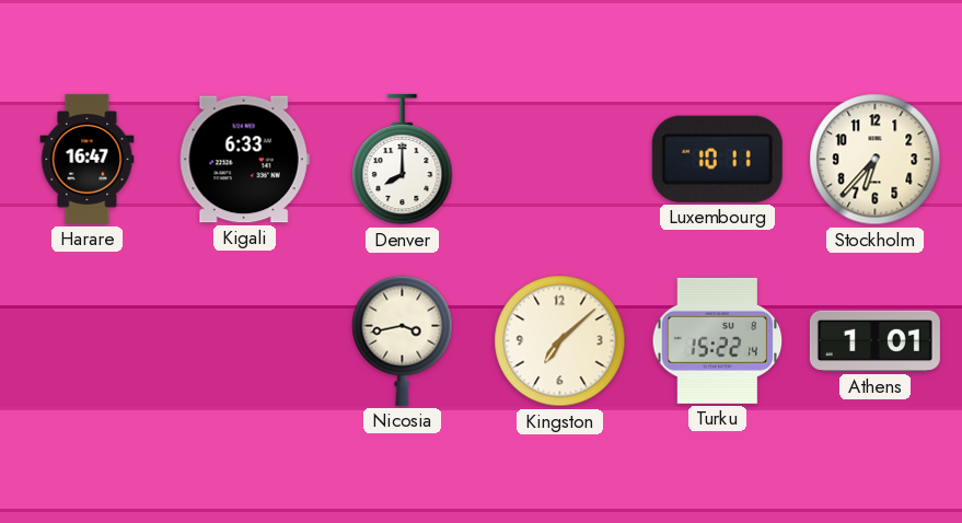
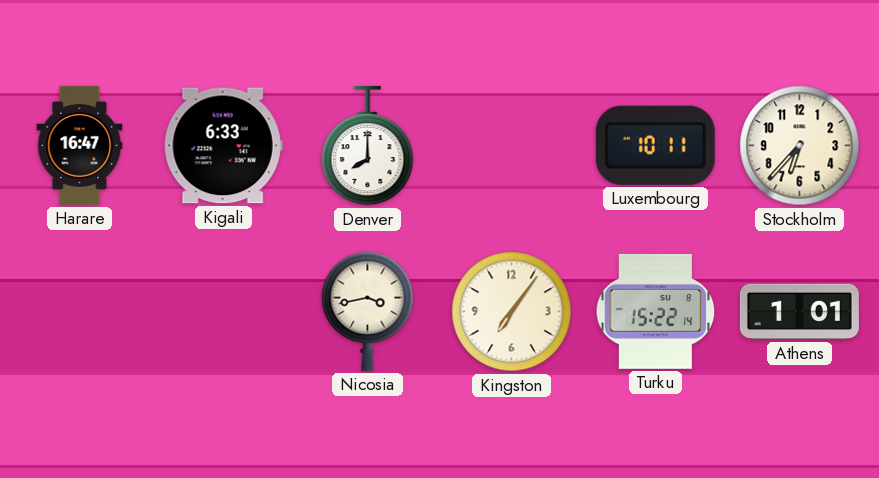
Kingston: 7:08 -> 7:06 (512, 312)
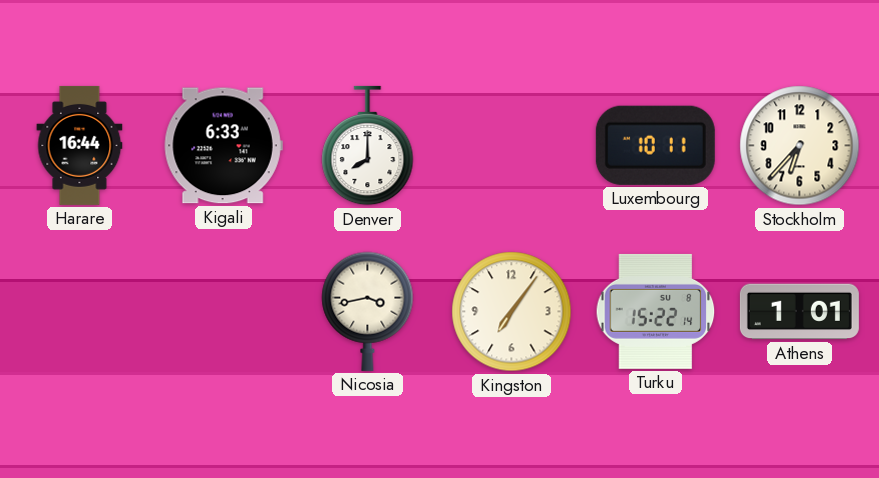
Harare: 16:47 -> 16:44 (80, 145)
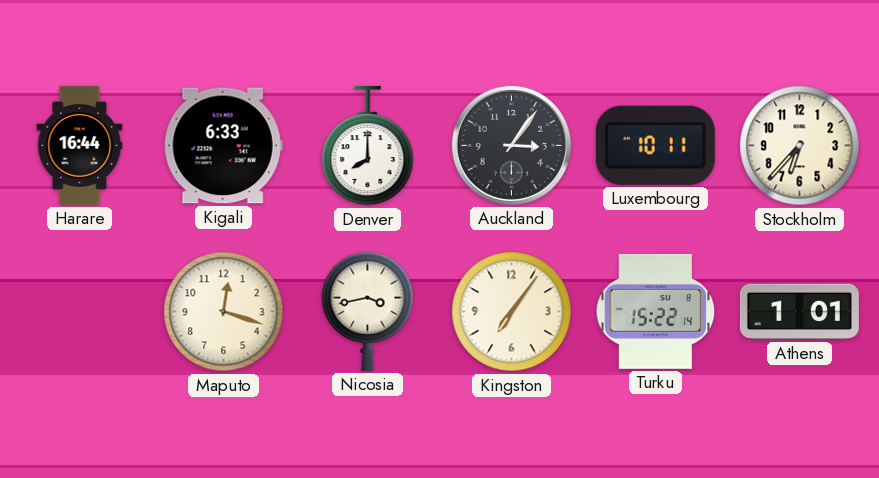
Auckland: none -> 3:06 (511, 145)
Maputo: none -> 12:18 (224, 312)
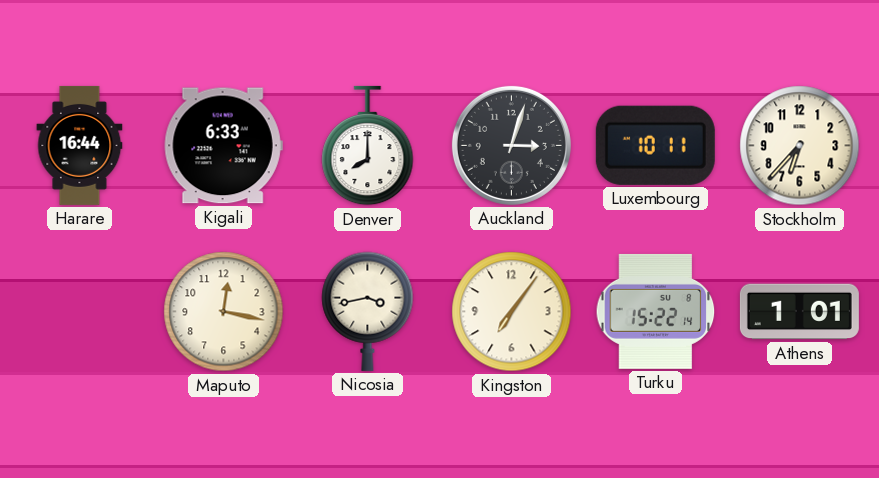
Auckland: 3:06 -> 3:03 (511, 145)
Maputo: 12:18 -> 12:17 (224, 312)
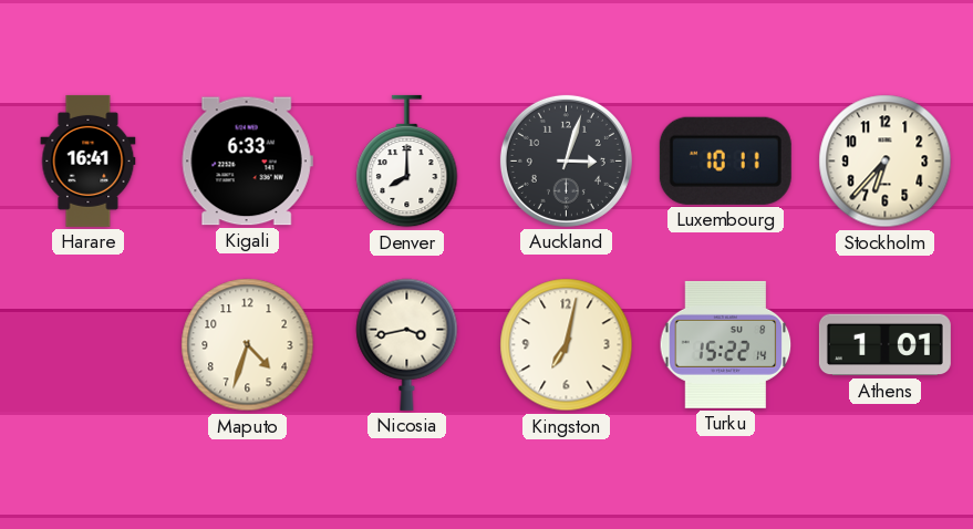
Harare: 16:44 -> 16:41 (89, 160)
Maputo: 12:17 -> 4:33 (248, 345)
Kingston: 7:06 -> 7:02 (567, 345)
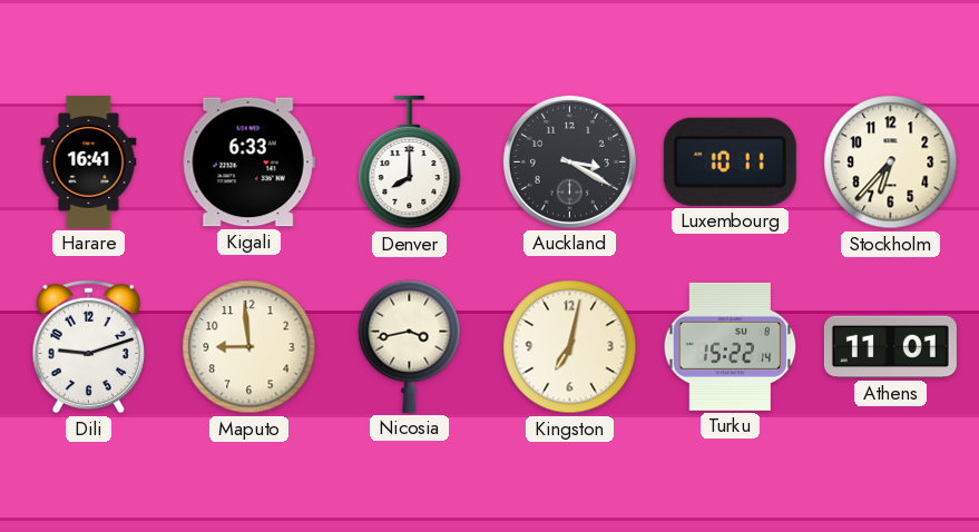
Auckland: 3:03 -> 3:20 (569, 161)
Dili: none -> 9:12 (89, 347)
Maputo: 4:33 -> 8:59 (249, 347)
Athens: 1:01 -> 11:01 (890, 347)
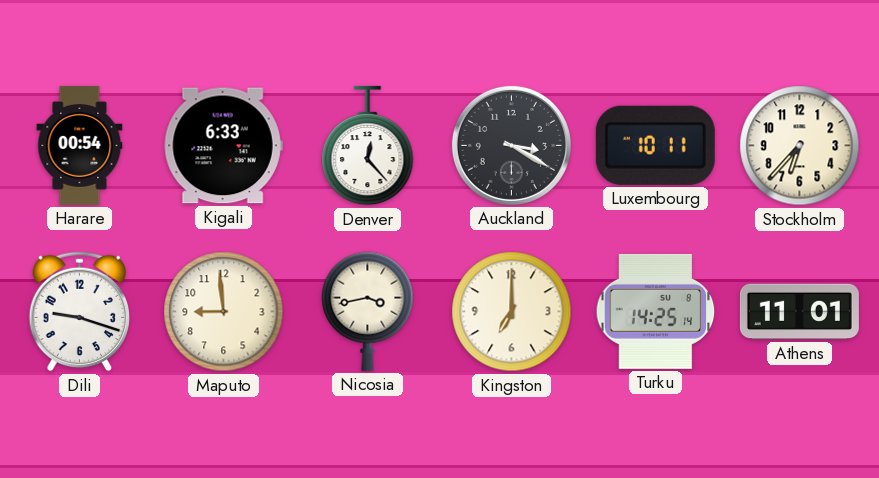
Harare: 16:41 -> 00:54 (80, 145)
Denver: 8:00 -> 12:23 (368, 146)
Dili: 9:12 -> 9:18 (80, 312)
Kingston: 7:02 -> 7:00 (512, 312)
Turku: 15:22 -> 14:25 (656, 311)
